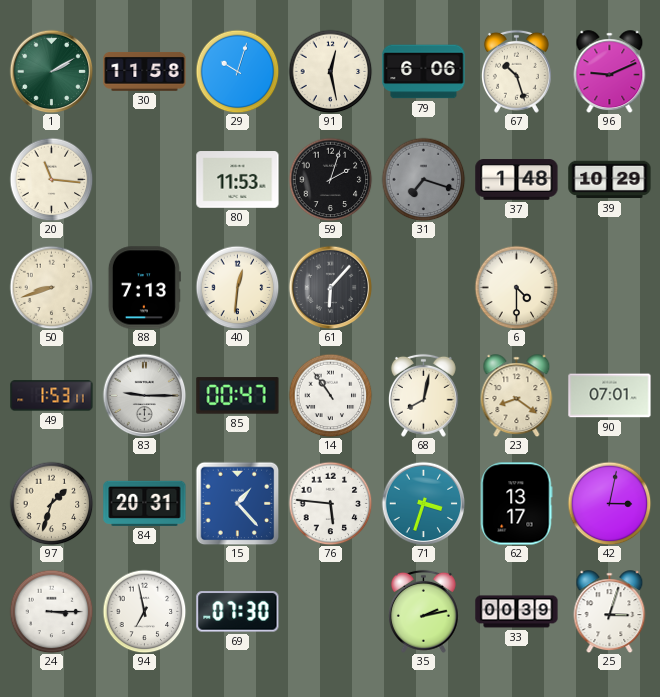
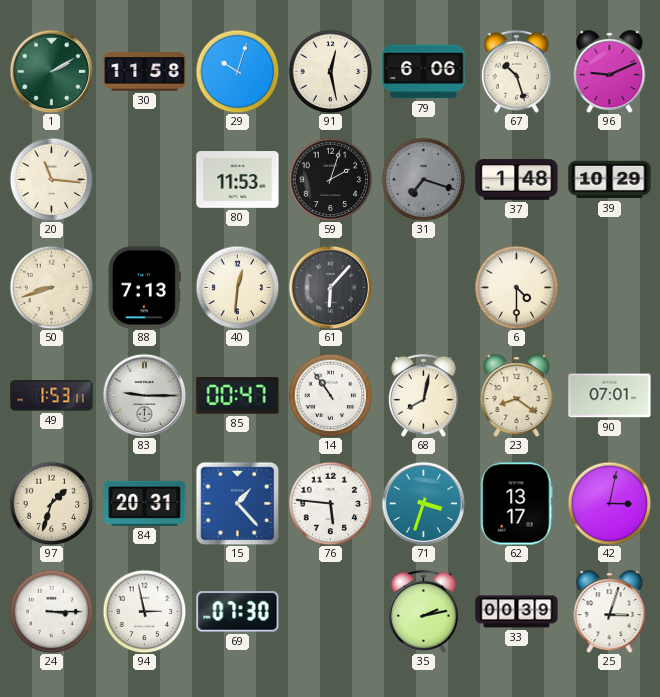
94: 6:58 -> 2:58 (144, 611)
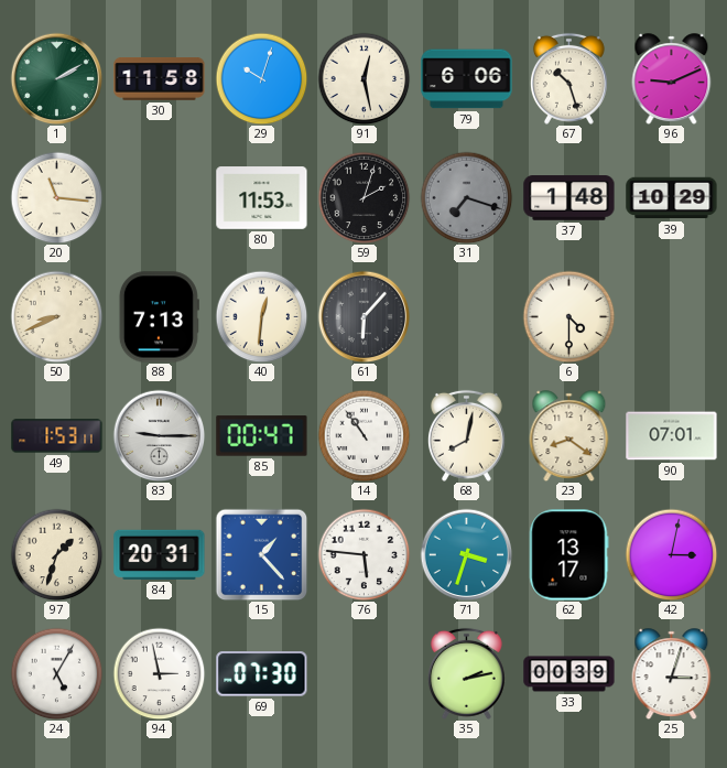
50: 8:42 -> 8:41 (56, 316)
24: 3:15 -> 5:05 (56, 673)
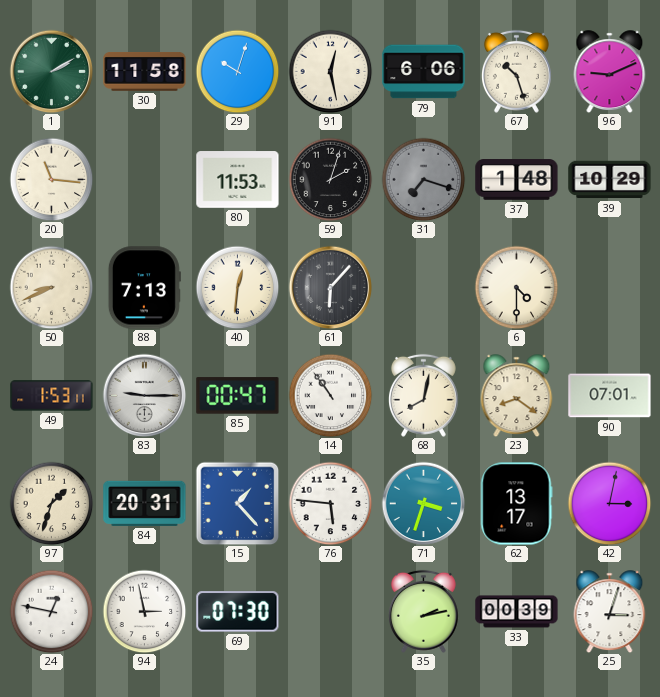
24: 5:05 -> 12:47 (51, 611)
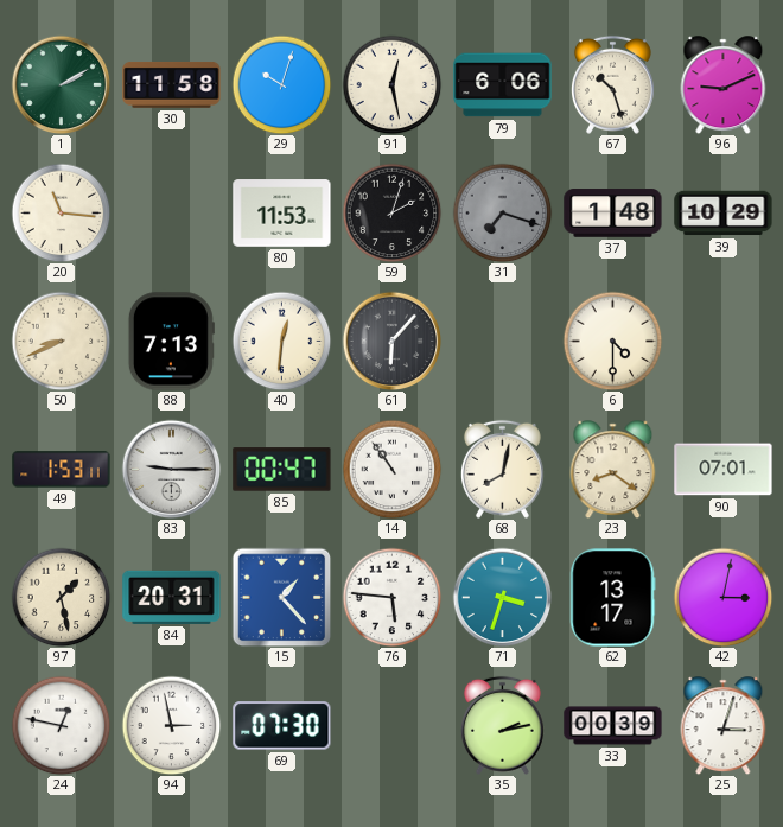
97: 1:33 -> 1:28 (61, 597)
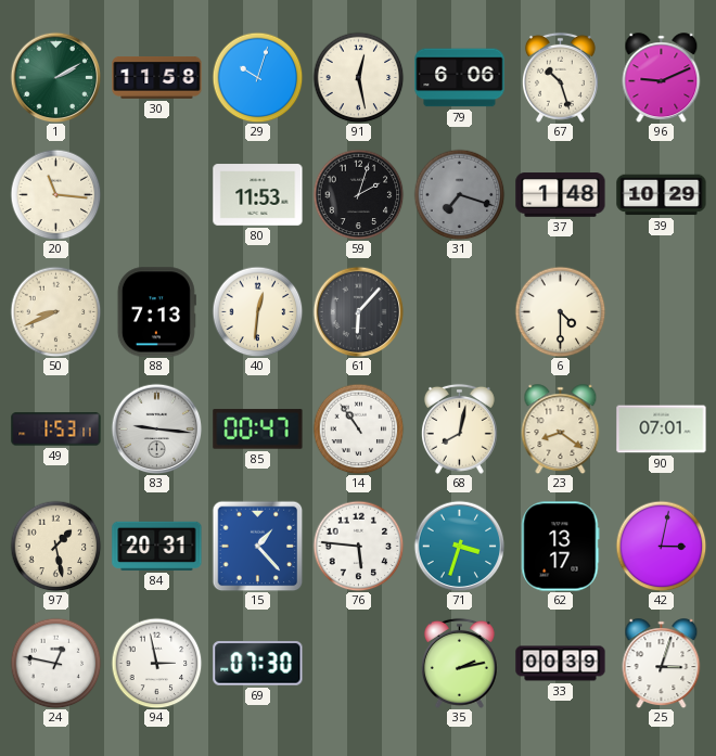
83: 9:15 -> 9:16 (156, 428)
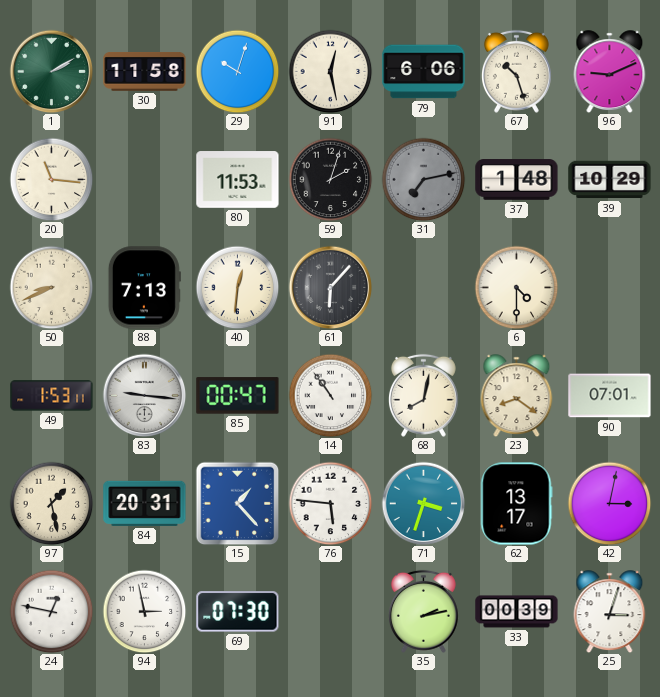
31: 7:18 -> 7:13 (423, 179)
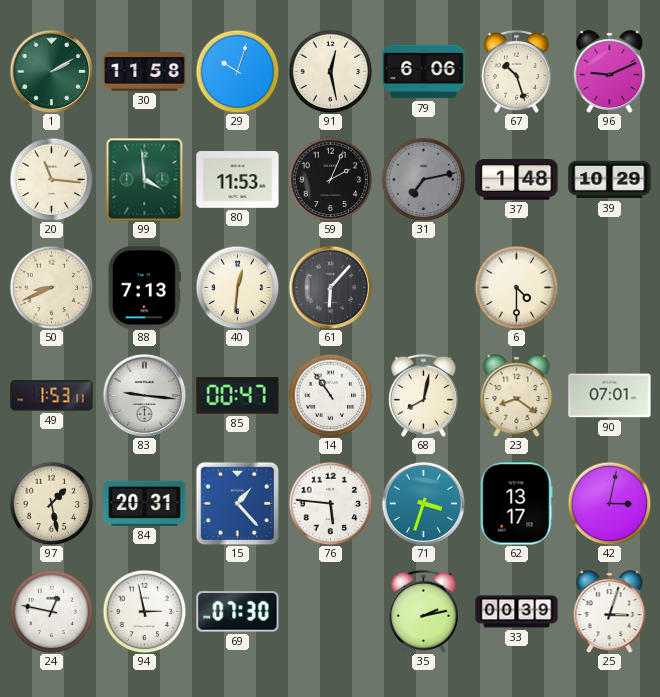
99: none -> 3:59 (145, 179)
59: 2:03 -> 2:04 (330, 179)
